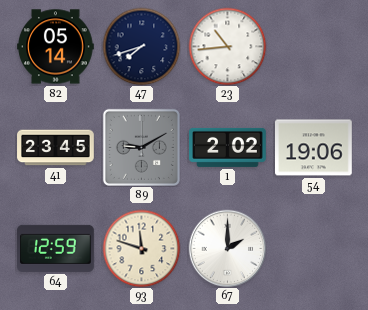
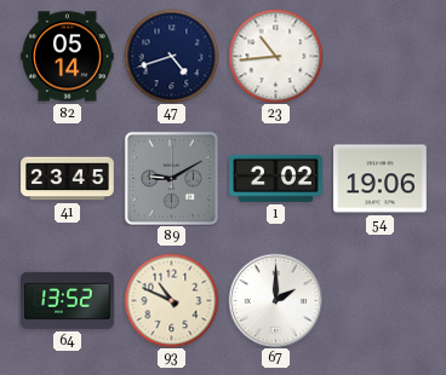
47: 7:42 -> 4:42 (171, 56)
64: 12:59 -> 13:52 (68, 300)
93: 11:48 -> 10:49 (171, 300)
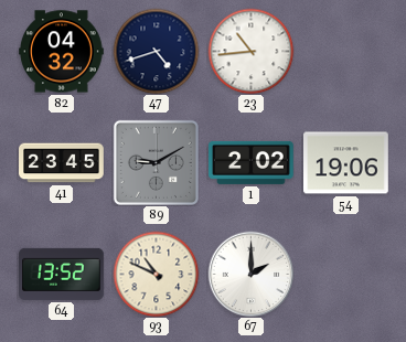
82: 05:14 -> 04:32 (62, 52)
